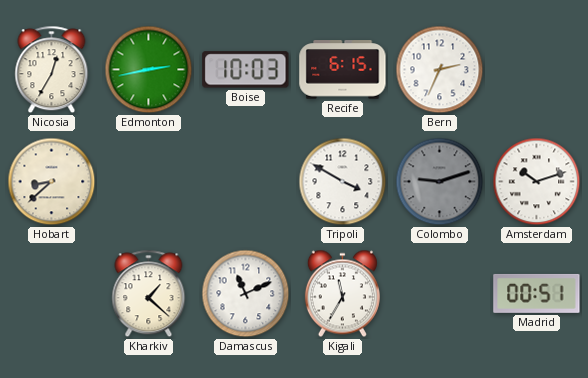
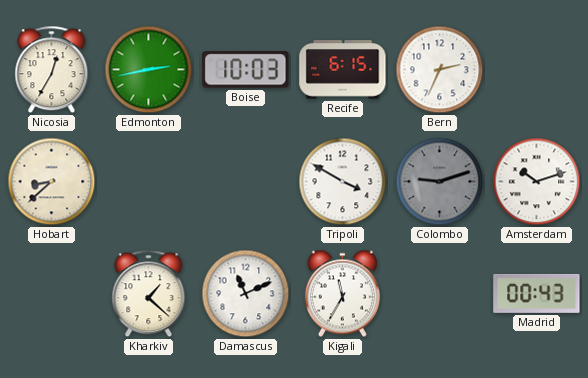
Madrid: 00:51 -> 00:43 (537, 293)
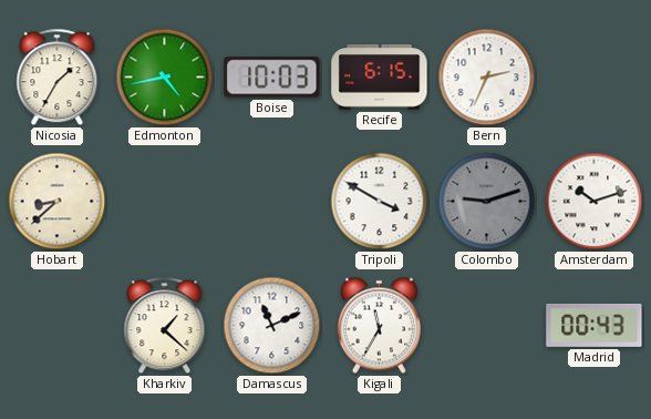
Nicosia: 12:35 -> 1:35 (58, 78)
Edmonton: 2:43 -> 4:43 (165, 78)
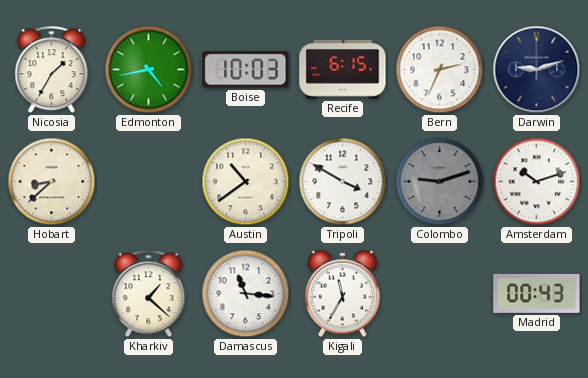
Darwin: none -> 9:12 (537, 70)
Austin: none -> 10:39 (246, 182)
Damascus: 11:11 -> 11:16 (246, 294)
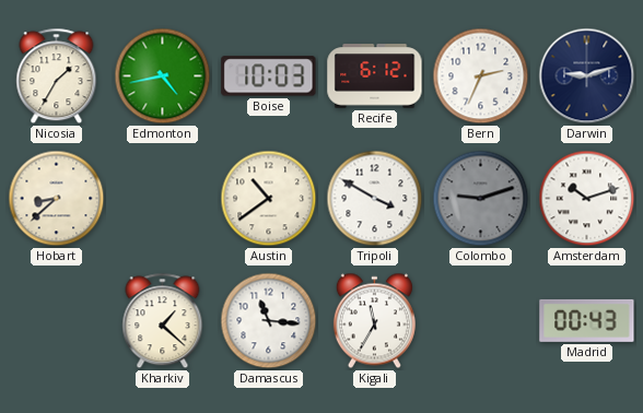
Recife: 6:15 -> 6:12 (375, 76)
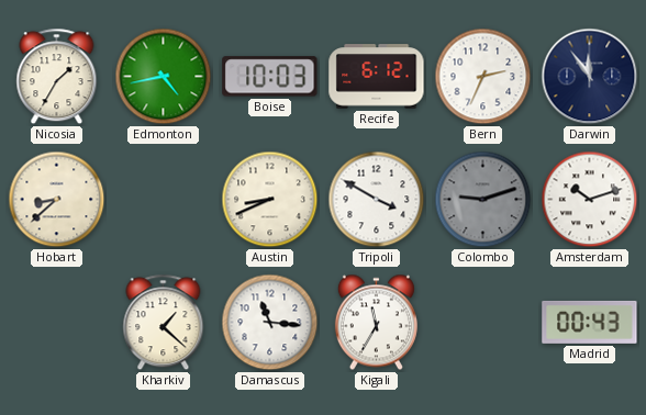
Darwin: 9:12 -> 11:54 (590, 77)
Austin: 10:39 -> 8:41 (270, 200)
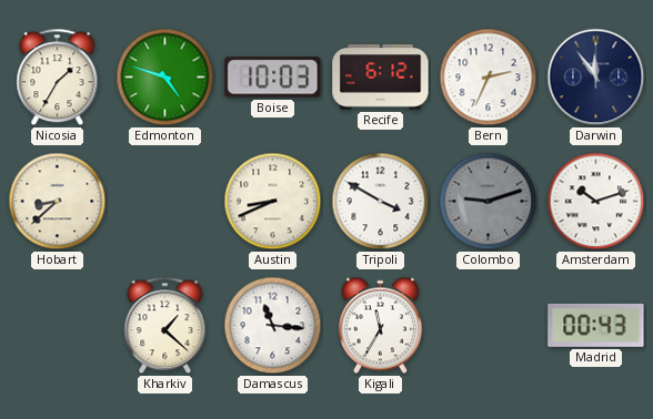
Edmonton: 4:43 -> 4:48 (165, 78)
